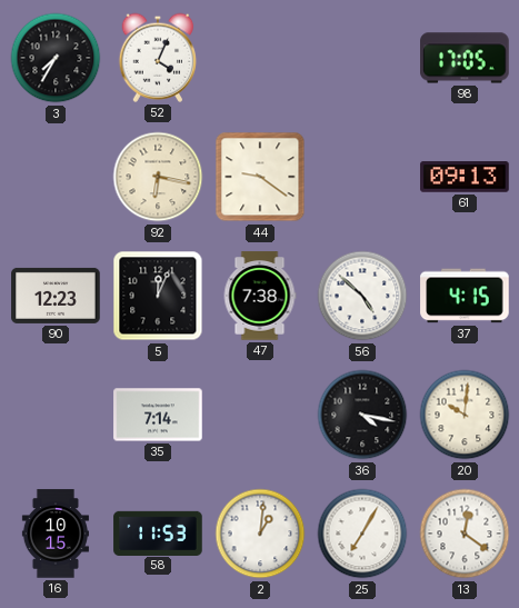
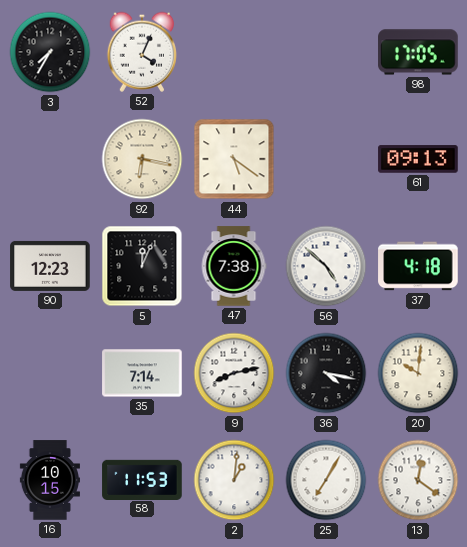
44: 9:21 -> 5:21 (234, 159)
37: 4:15 -> 4:18 (418, 266)
9: none -> 8:13 (234, 373)
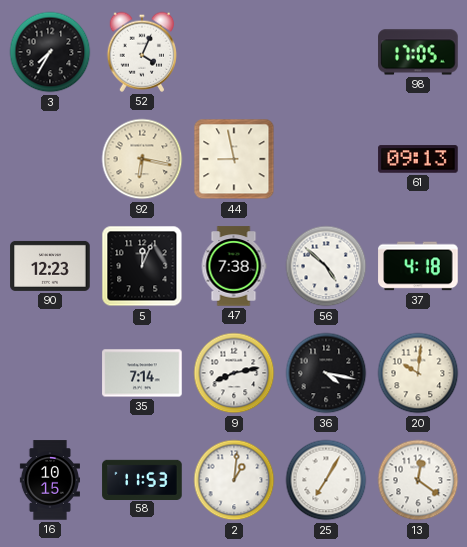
44: 5:21 -> 8:58 (234, 159)
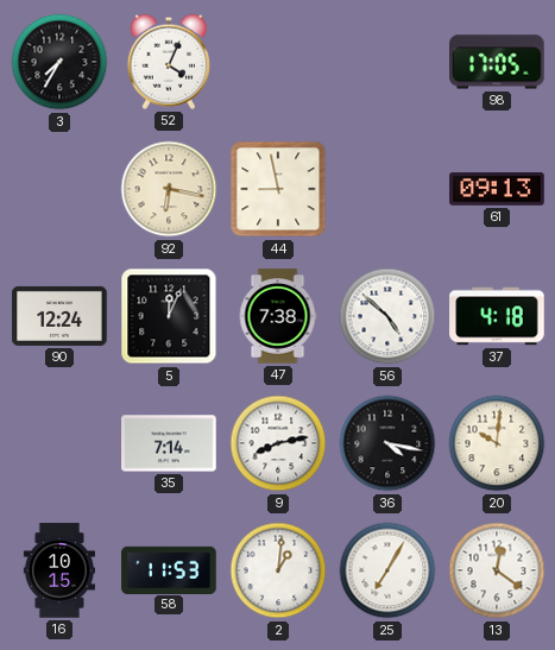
90: 12:23 -> 12:24 (59, 316)
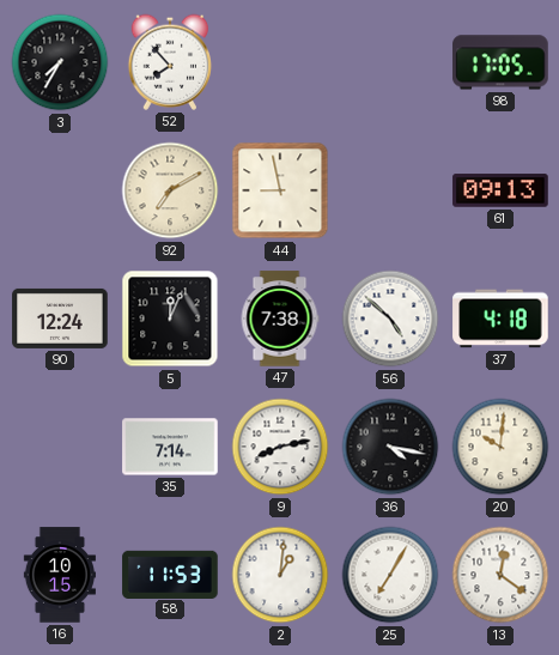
52: 4:04 -> 7:53 (170, 62)
92: 6:17 -> 7:10 (170, 190)
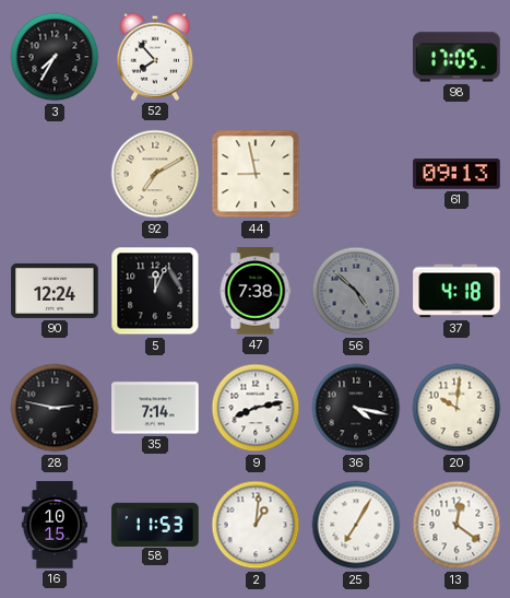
56 dial: white -> grey (356, 291)
28: none -> 2:47 (55, 408)
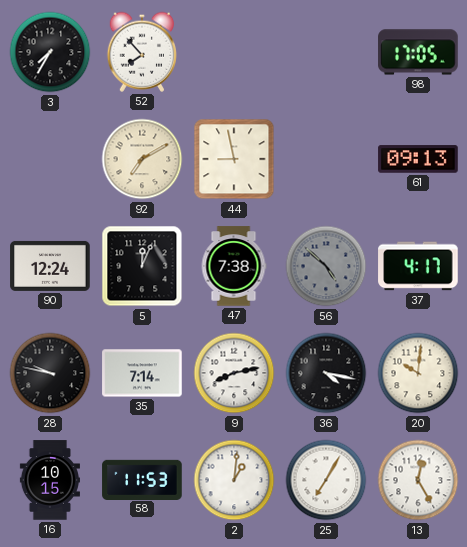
37: 4:18 -> 4:17 (418, 266)
28: 2:47 -> 9:47 (50, 373)
13: 12:21 -> 12:25 (418, 480)
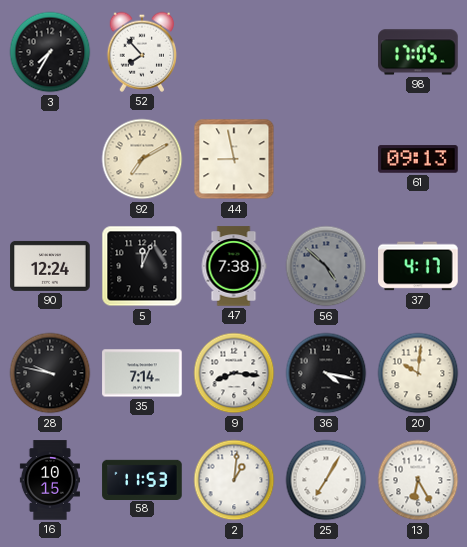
9: 8:13 -> 8:16 (234, 373)
13: 12:25 -> 6:25 (418, 480)
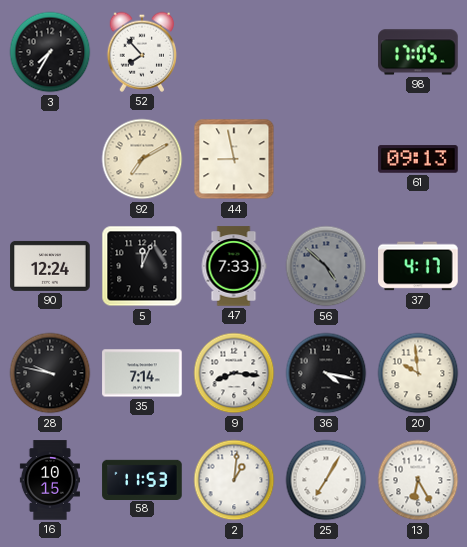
47: 7:38 -> 7:33 (234, 266)
20: 10:01 -> 9:59 (418, 373)
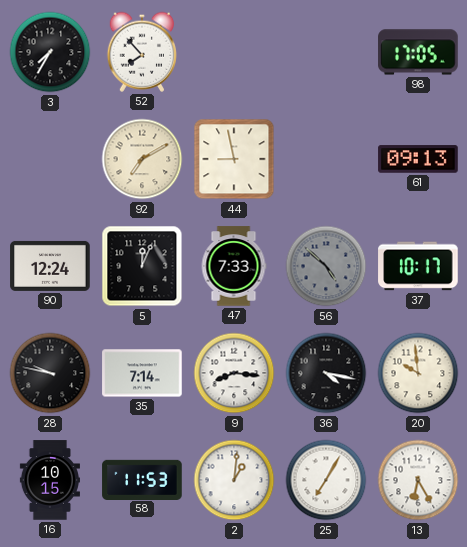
37: 4:17 -> 10:17 (418, 266)
